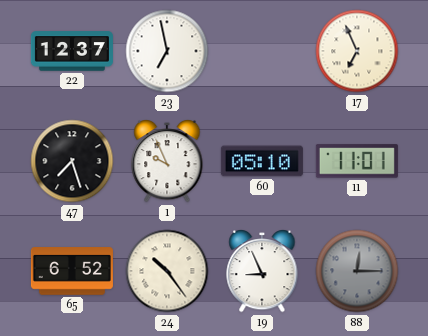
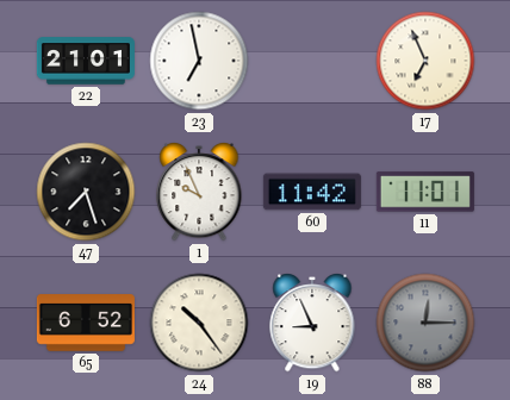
22: 12:37 -> 21:01 (86, 61)
60: 05:10 -> 11:42 (312, 192)
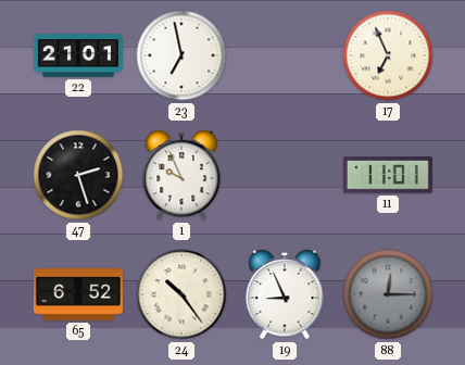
47: 7:27 -> 2:27 (78, 175)
60: 11:42 -> none (312, 192)
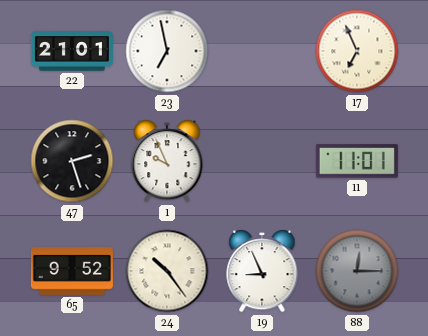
65: 6:52 -> 9:52 (72, 271)
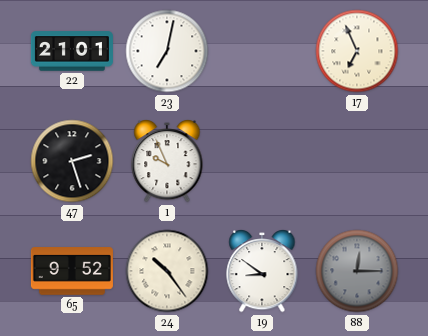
23: 6:58 -> 7:02 (167, 51)
11: 11:01 -> none (357, 161)
19: 8:56 -> 8:51 (262, 272)
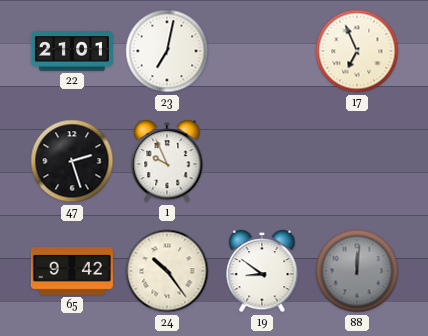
65: 9:52 -> 9:42 (72, 271)
88: 12:15 -> 12:01 (357, 271)
